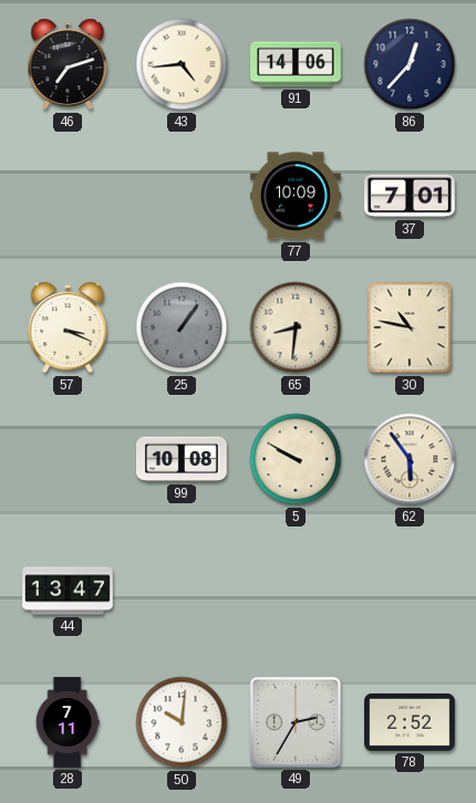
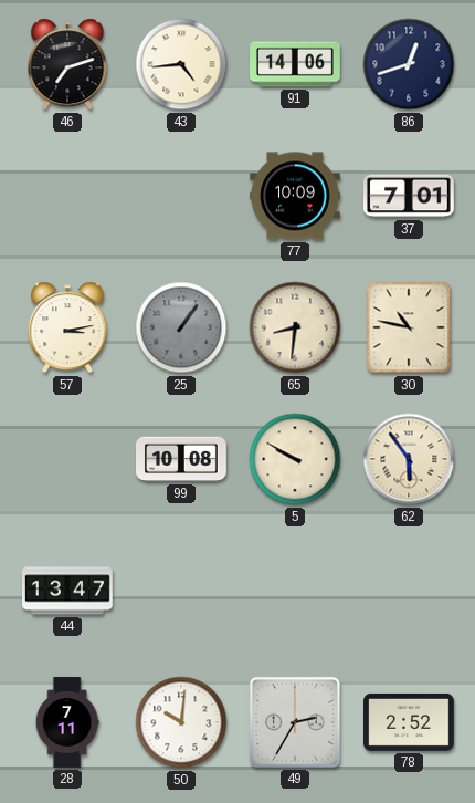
86: 12:37 -> 12:42 (409, 64)
57: 3:19 -> 3:13 (67, 327)
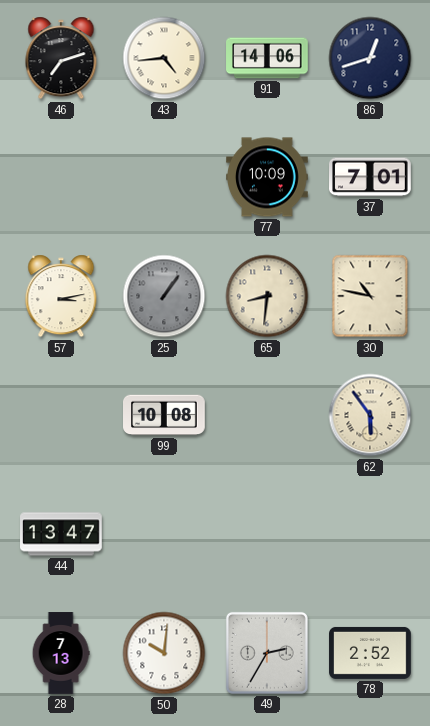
5: 9:50 -> none (295, 459)
28: 7:11 -> 7:13 (61, 653)
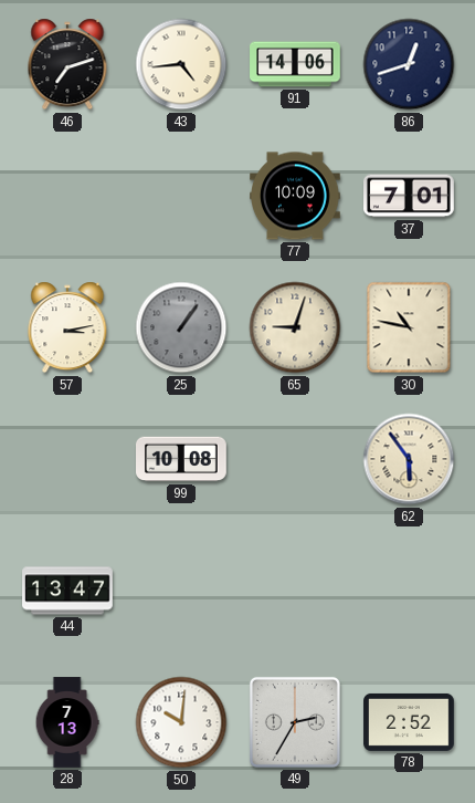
65: 8:31 -> 9:03 (295, 327)
